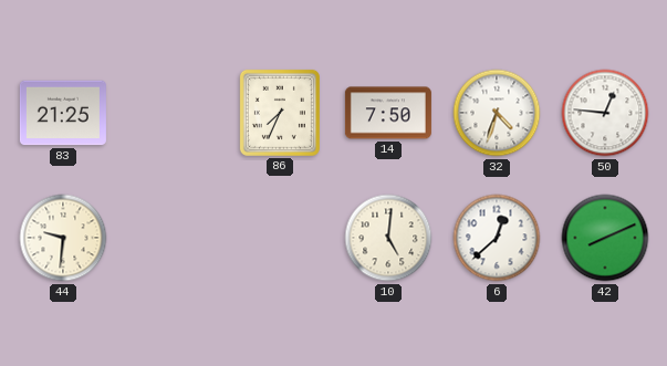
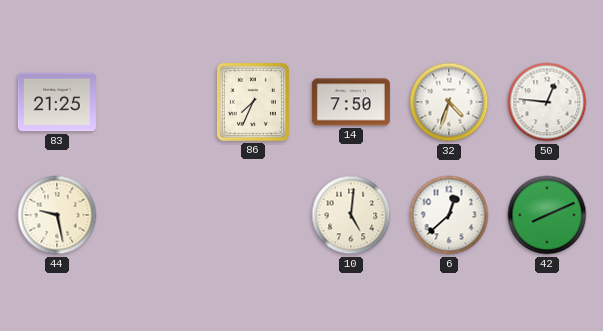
44: 9:31 -> 9:28 (57, 215)
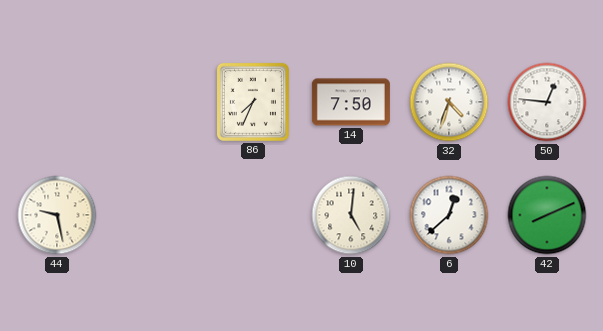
83: 21:25 -> none (57, 102)
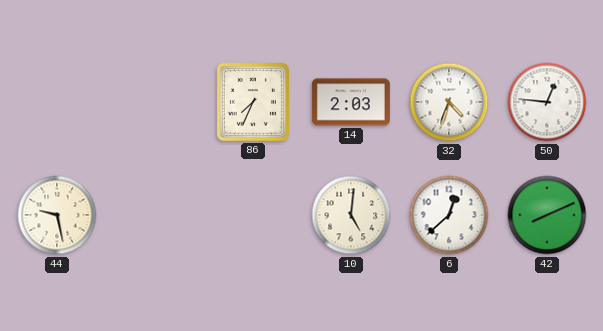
14: 7:50 -> 2:03 (351, 102)
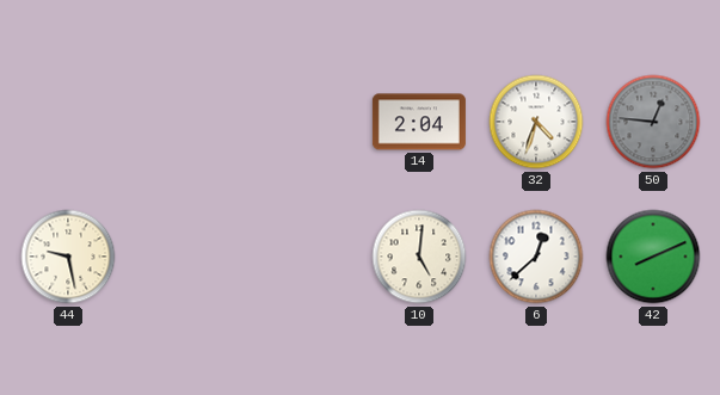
86: 7:34 -> none (253, 102)
14: 2:03 -> 2:04 (419, 122)
50 dial: white -> grey (653, 122)
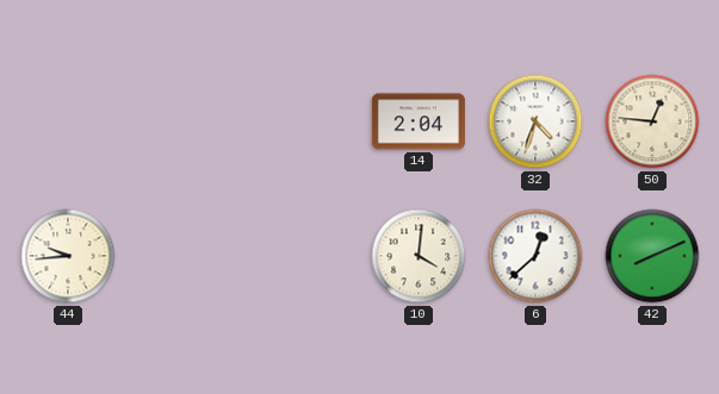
50 dial: grey -> cream (652, 121)
44: 9:28 -> 9:44 (68, 256)
10: 5:01 -> 4:01 (419, 256)
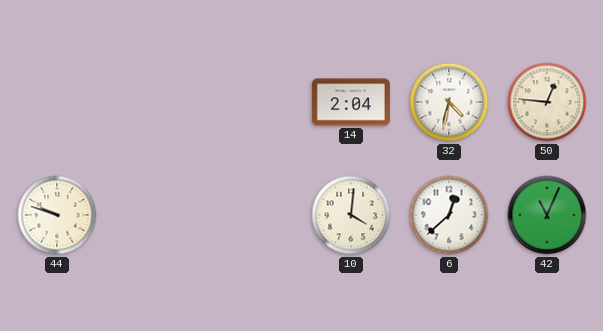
32: 4:33 -> 4:32 (449, 102)
44: 9:44 -> 9:48 (57, 215)
42: 8:11 -> 11:04 (547, 215)
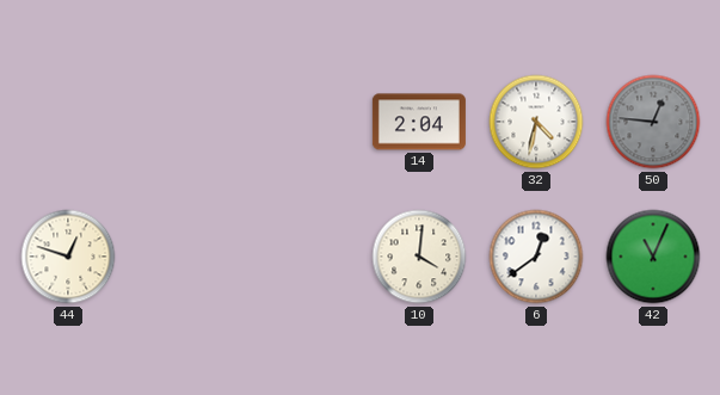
50 dial: cream -> grey (653, 122)
44: 9:48 -> 12:48 (68, 257)
6: 12:38 -> 12:39 (536, 257)
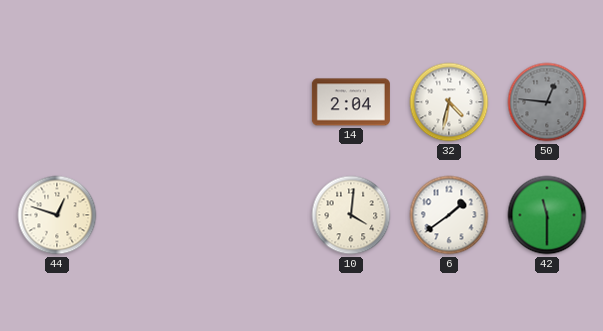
6: 12:39 -> 1:39 (449, 215)
42: 11:04 -> 11:30 (547, 215)
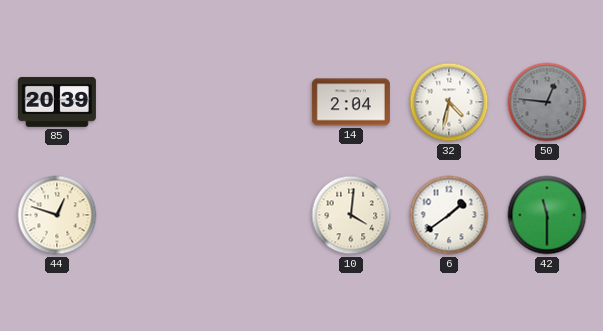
85: none -> 20:39 (57, 102)
